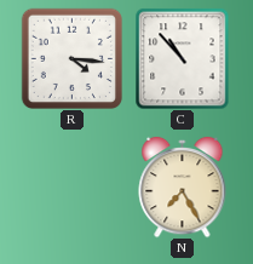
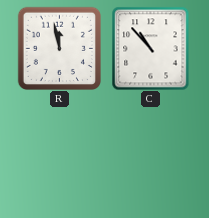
R: 4:16 -> 11:58 (59, 48)
N: 7:25 -> none (183, 186)
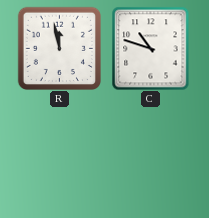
C: 10:53 -> 10:48 (151, 48)
